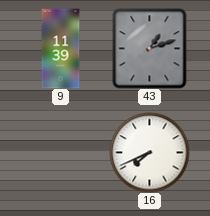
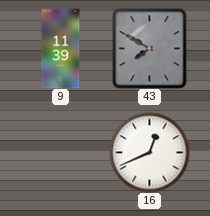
43: 1:12 -> 7:50 (150, 48)
16: 7:41 -> 12:41 (149, 152)
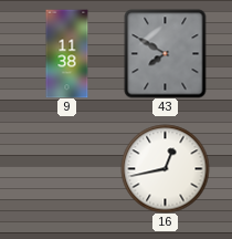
9: 11:39 -> 11:38 (67, 53)
16: 12:41 -> 12:43 (165, 168)
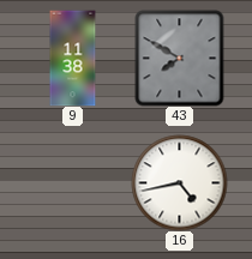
16: 12:43 -> 4:43 (179, 182)
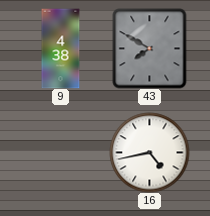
9: 11:38 -> 4:38 (61, 48)
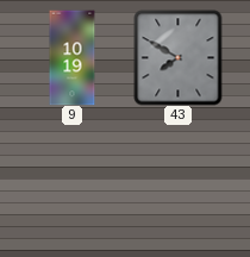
9: 4:38 -> 10:19 (73, 57)
16: 4:43 -> none (149, 152)
